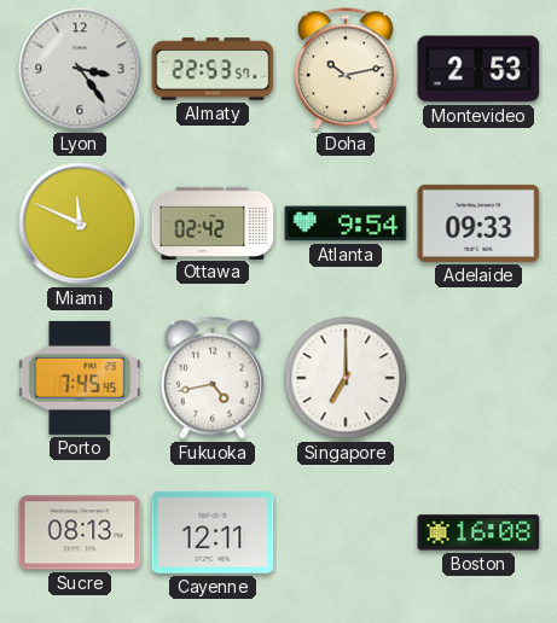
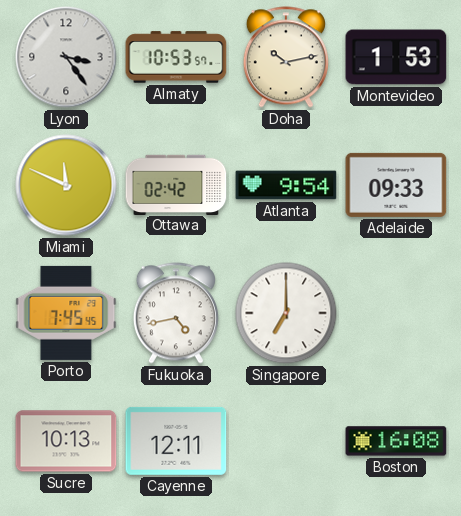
Almaty: 22:53 -> 10:53 (176, 57)
Montevideo: 2:53 -> 1:53 (396, 57)
Sucre: 08:13 -> 10:13 (66, 441)
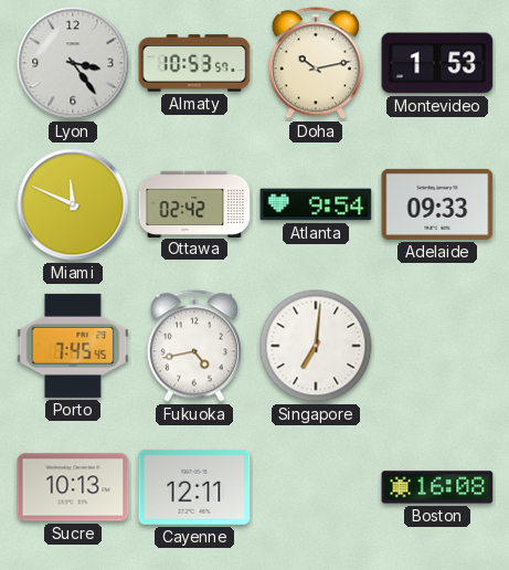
Singapore: 7:00 -> 7:01 (316, 346)
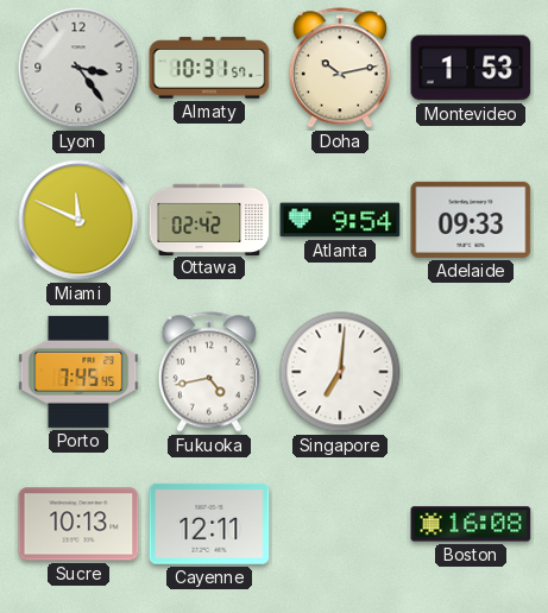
Almaty: 10:53 -> 10:31 (209, 68)
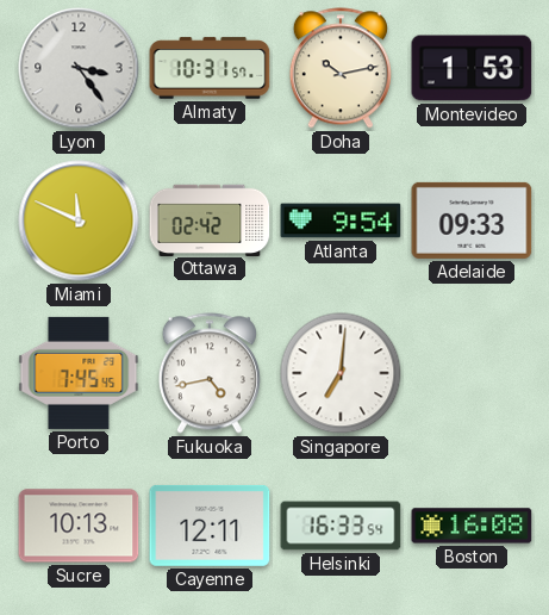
Helsinki: none -> 16:33 (341, 526)
